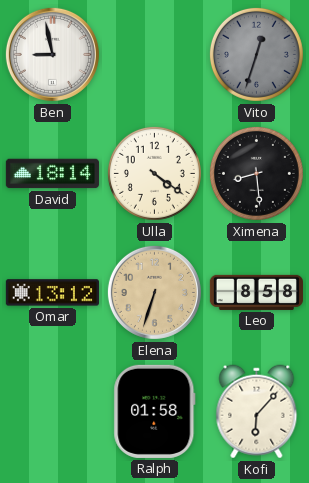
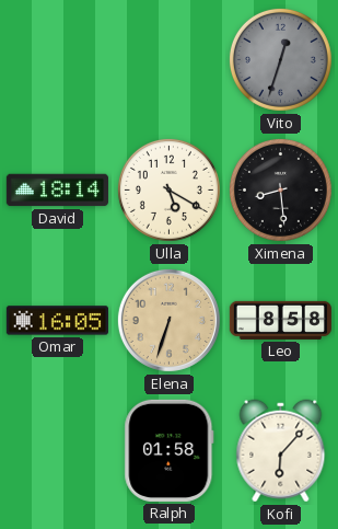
Ben: 8:58 -> none (52, 54)
Ulla: 4:21 -> 5:20 (168, 189)
Omar: 13:12 -> 16:05 (57, 321)
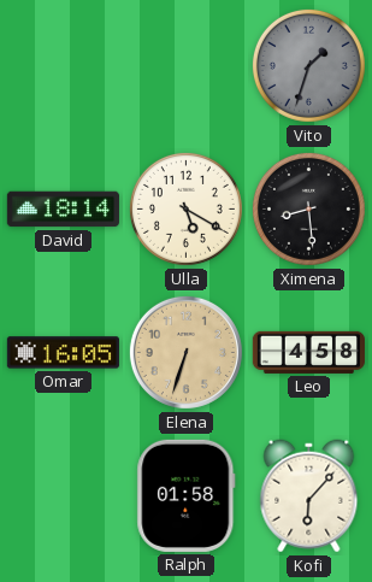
Vito: 12:33 -> 1:33 (308, 65)
Leo: 8:58 -> 4:58 (308, 352)
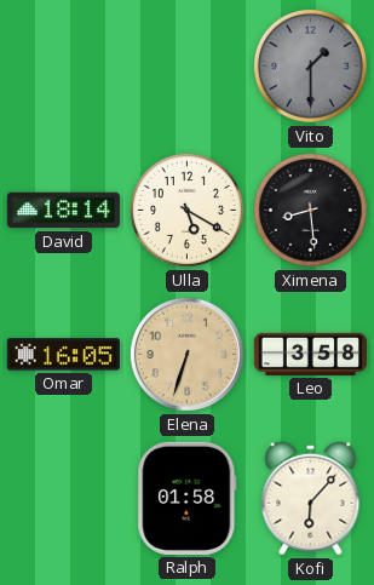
Vito: 1:33 -> 1:30 (310, 65)
Leo: 4:58 -> 3:58 (310, 354)
